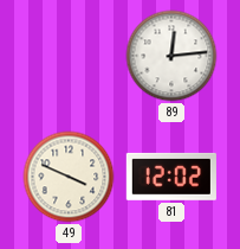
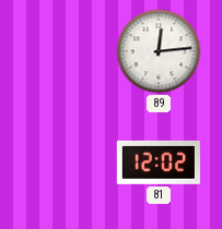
49: 3:49 -> none (69, 177)
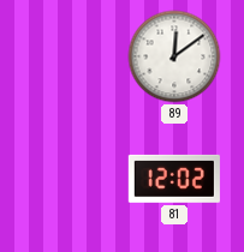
89: 12:14 -> 12:09 (174, 56)
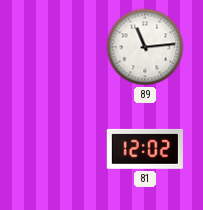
89: 12:09 -> 11:14 (145, 47)
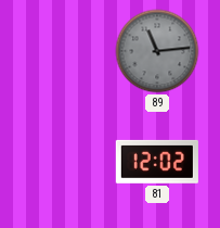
89 dial: white -> grey (157, 51)
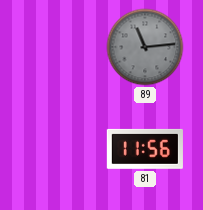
81: 12:02 -> 11:56 (145, 149)
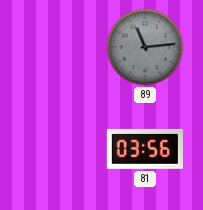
81: 11:56 -> 03:56 (145, 149)
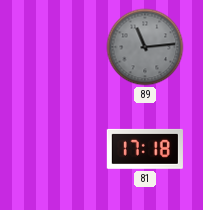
81: 03:56 -> 17:18 (145, 149)
